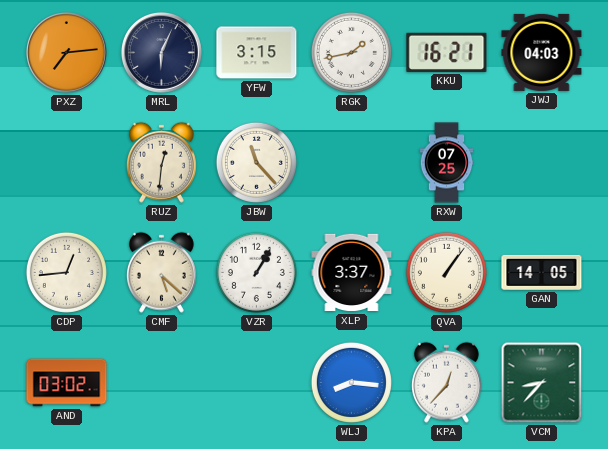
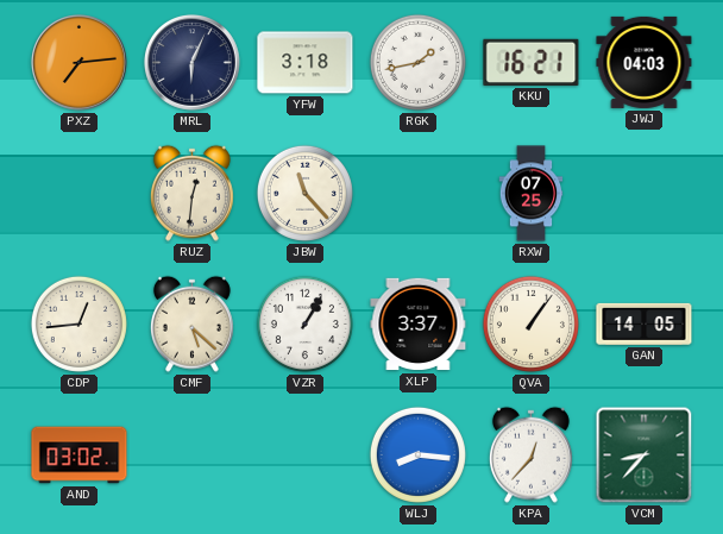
YFW: 3:15 -> 3:18 (306, 63)
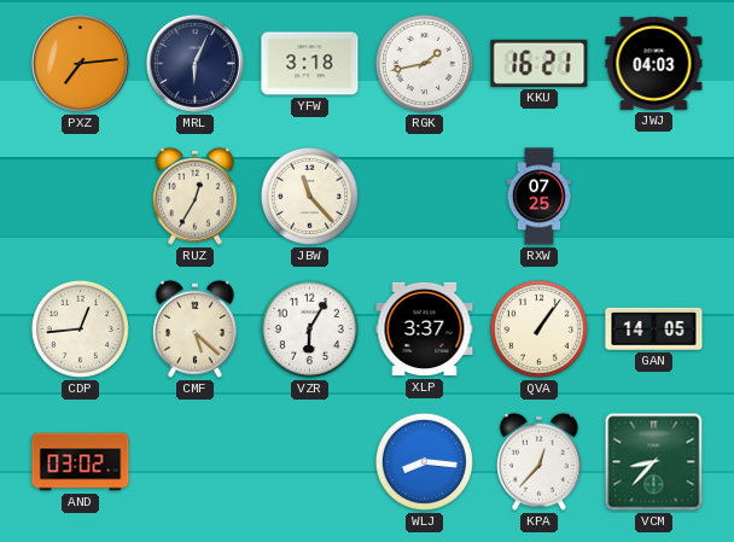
RUZ: 12:31 -> 12:35 (194, 196)
VZR: 1:05 -> 6:05 (309, 328)
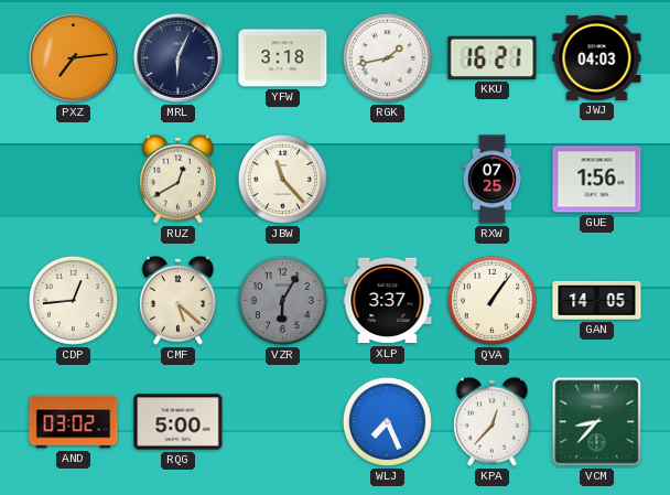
RUZ: 12:35 -> 12:40 (177, 179)
GUE: none -> 1:56 (597, 180)
VZR dial: white -> grey (282, 300)
RQG: none -> 5:00 (179, 422)
WLJ: 8:16 -> 7:26 (387, 421)
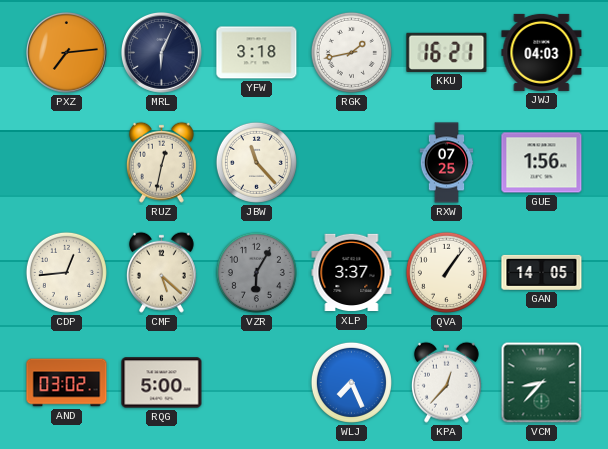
RUZ: 12:40 -> 12:32 (161, 162)
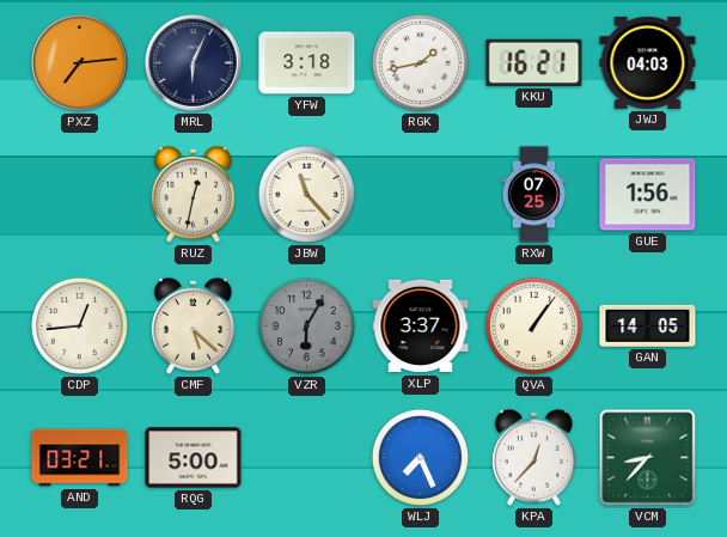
AND: 03:02 -> 03:21 (80, 458)
